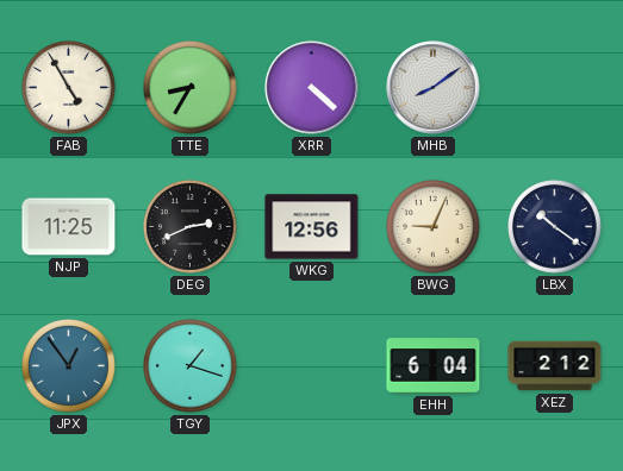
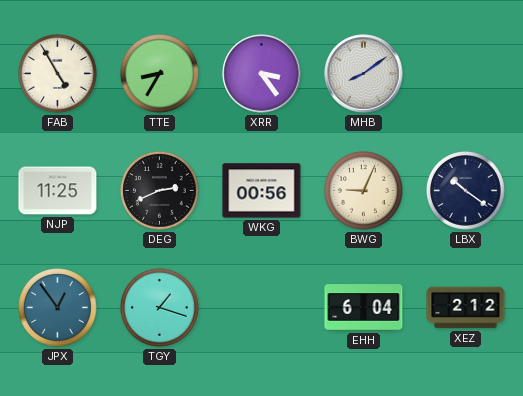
XRR: 4:22 -> 3:24 (262, 74)
WKG: 12:56 -> 00:56 (262, 191)
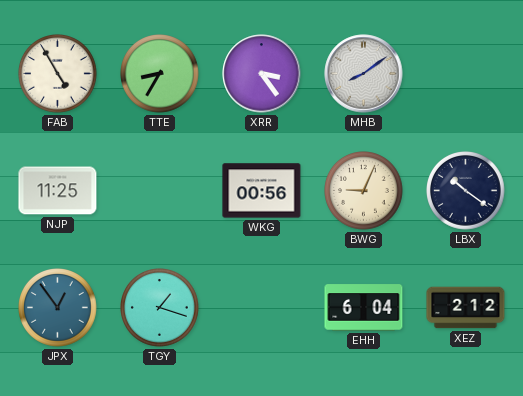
DEG: 2:41 -> none (160, 191)
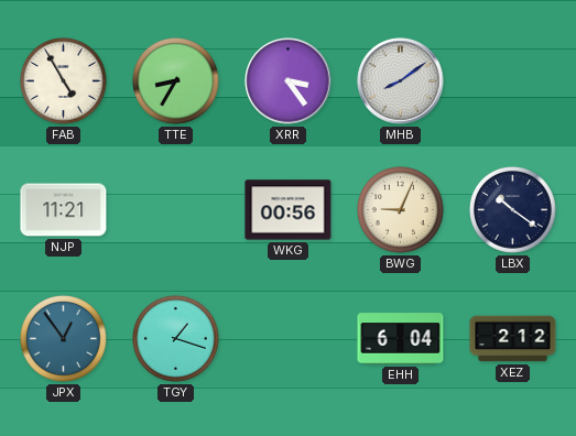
NJP: 11:25 -> 11:21 (64, 210)
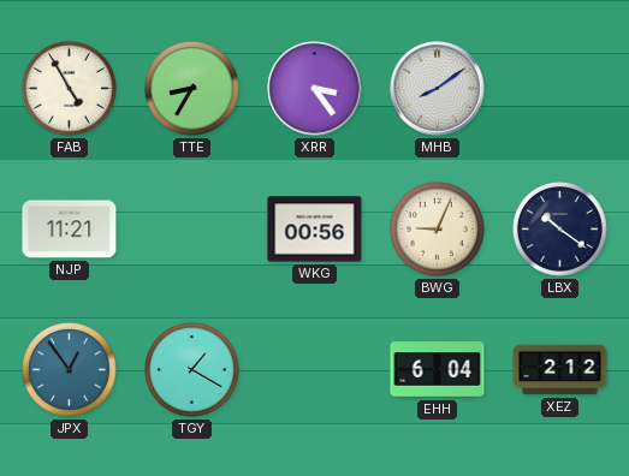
TGY: 1:18 -> 1:20 (192, 370)
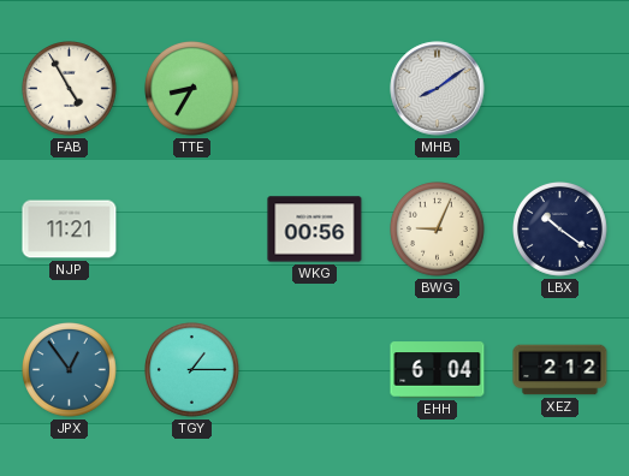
XRR: 3:24 -> none (315, 89)
TGY: 1:20 -> 1:15 (192, 370)
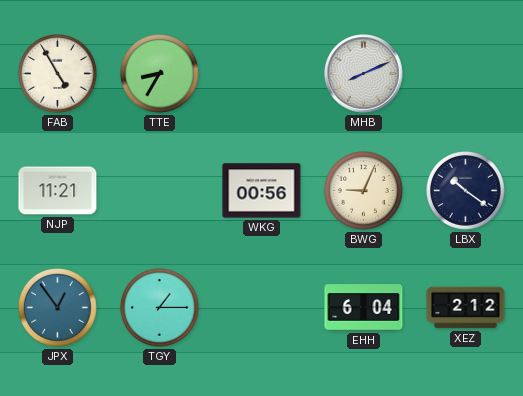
MHB: 8:09 -> 8:11 (364, 74)
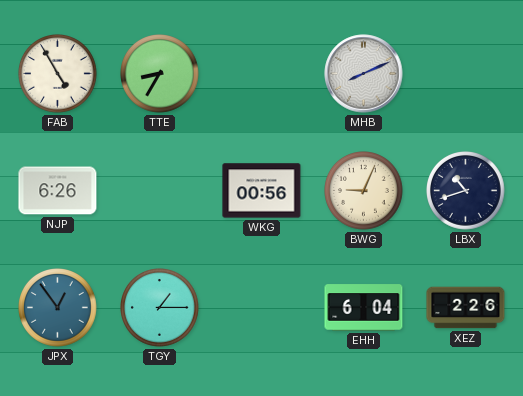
NJP: 11:21 -> 6:26 (58, 191)
LBX: 10:21 -> 10:42 (466, 191)
XEZ: 2:12 -> 2:26 (466, 308)
